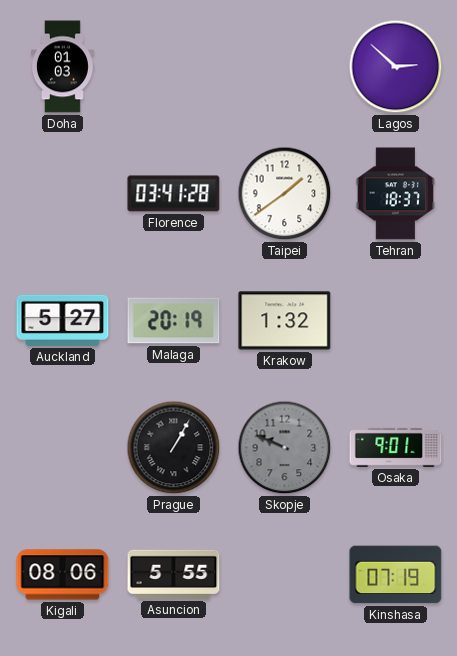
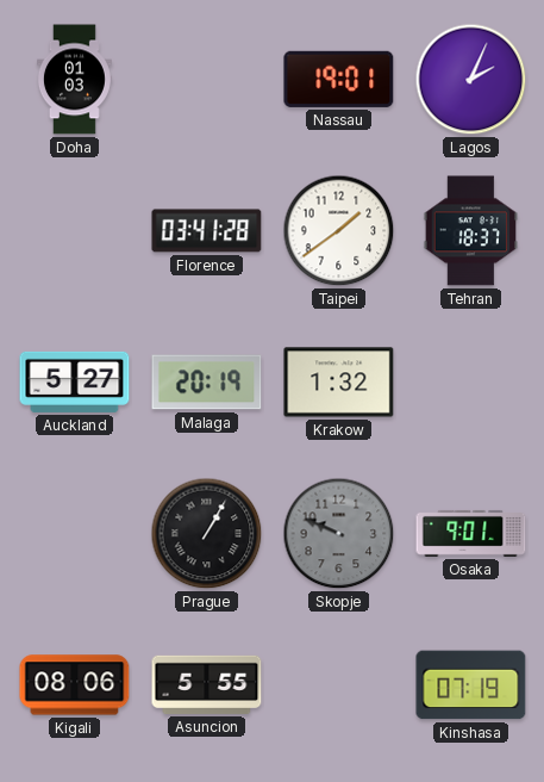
Nassau: none -> 19:01 (339, 79)
Lagos: 2:52 -> 2:04 (471, 80)
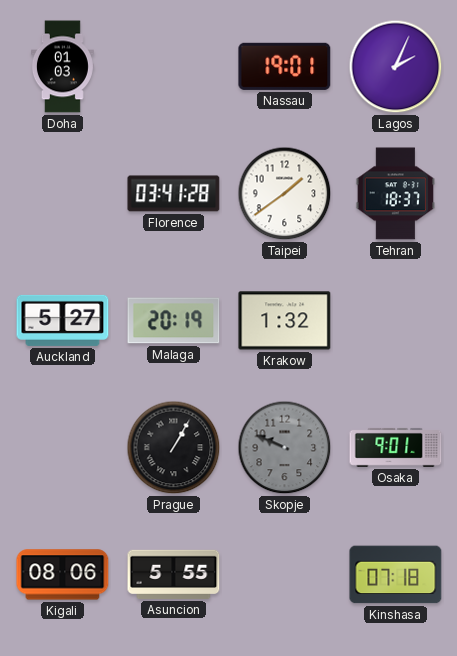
Kinshasa: 07:19 -> 07:18 (396, 575)
